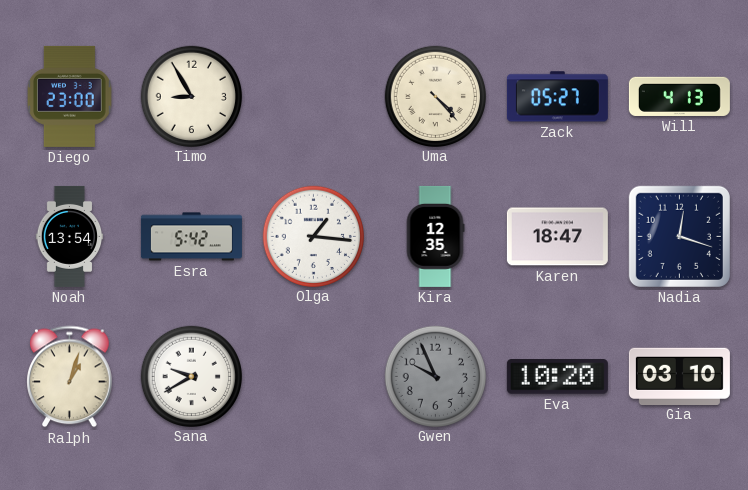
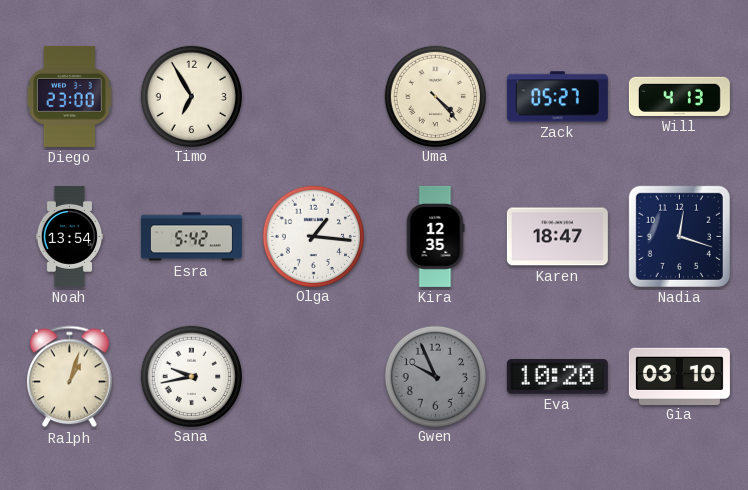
Timo: 8:55 -> 6:55 (191, 96)
Sana: 9:40 -> 9:43 (191, 376)
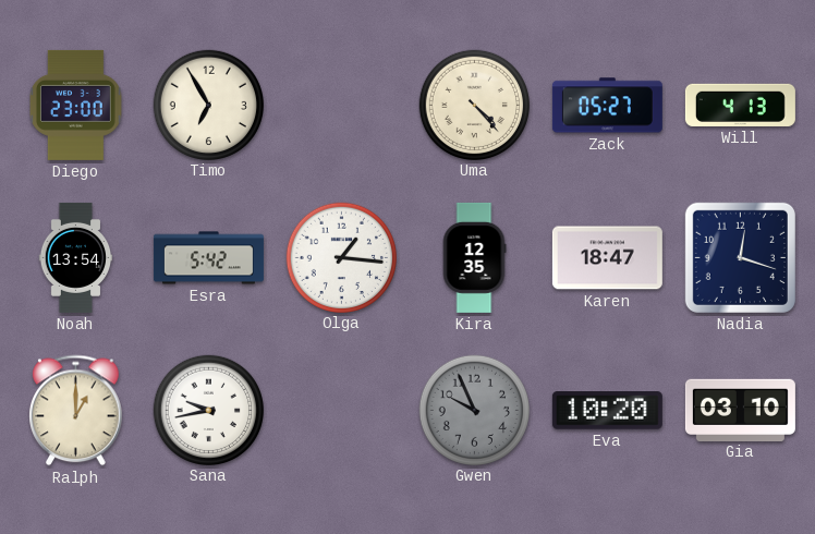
Ralph: 1:03 -> 1:00 (76, 411)
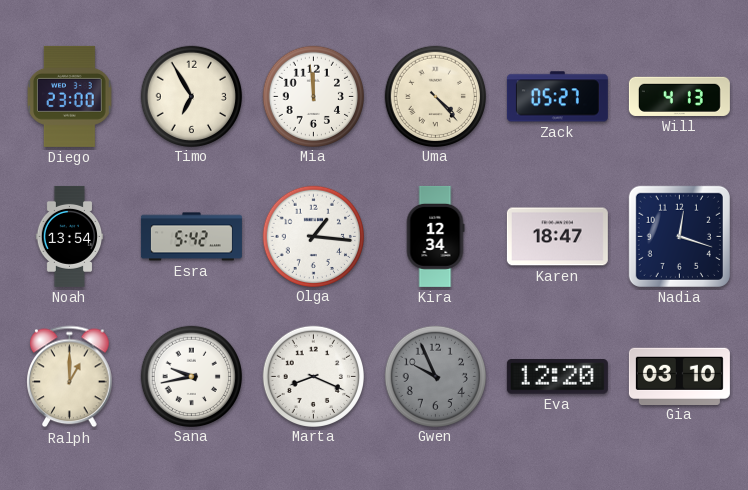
Mia: none -> 11:59 (313, 96)
Kira: 12:35 -> 12:34 (435, 236)
Marta: none -> 8:19 (313, 376)
Eva: 10:20 -> 12:20 (557, 377)
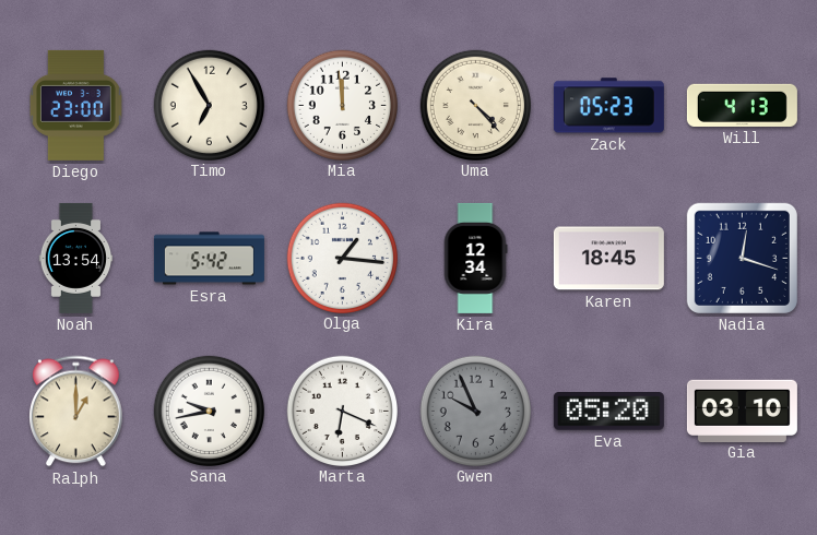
Zack: 05:27 -> 05:23 (608, 106)
Karen: 18:47 -> 18:45 (608, 259)
Marta: 8:19 -> 6:19 (342, 411)
Eva: 12:20 -> 05:20 (608, 412)
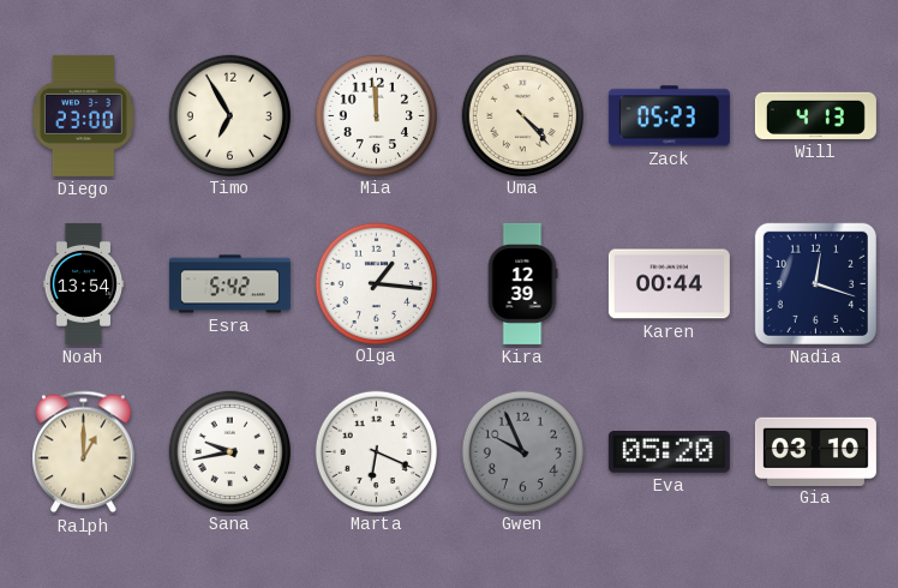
Kira: 12:34 -> 12:39 (522, 283)
Karen: 18:45 -> 00:44 (669, 284)
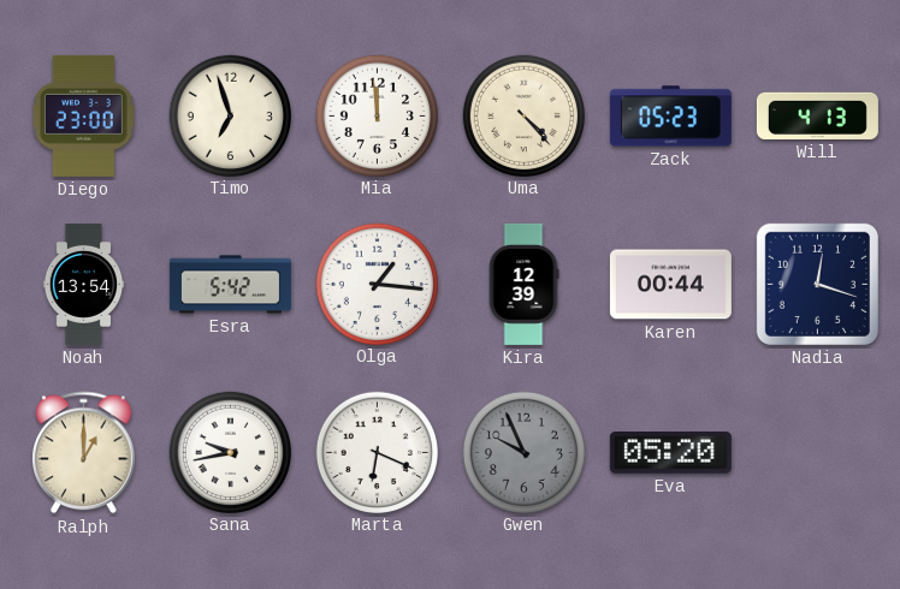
Timo: 6:55 -> 6:57 (230, 115)
Gia: 03:10 -> none (815, 451)
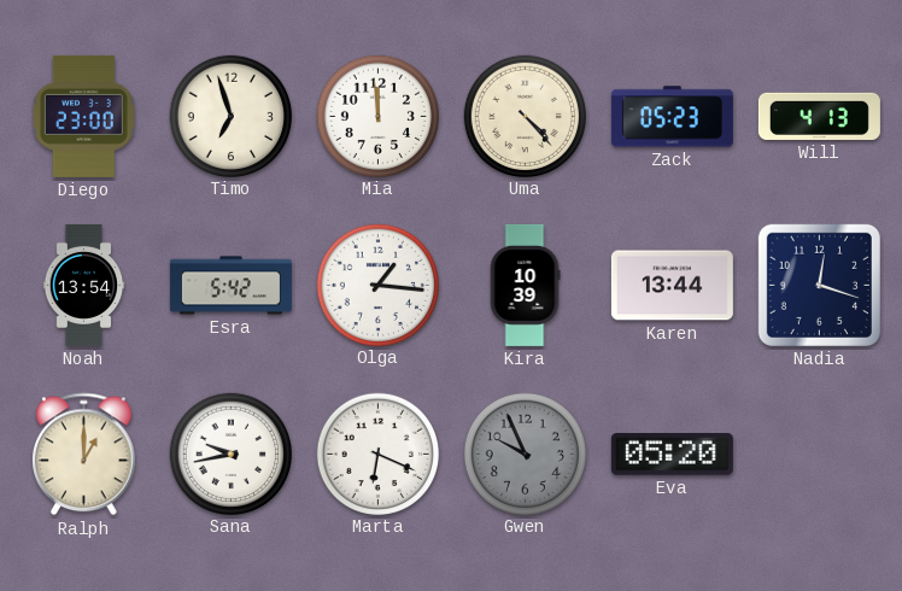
Kira: 12:39 -> 10:39 (525, 285)
Karen: 00:44 -> 13:44 (672, 286)
